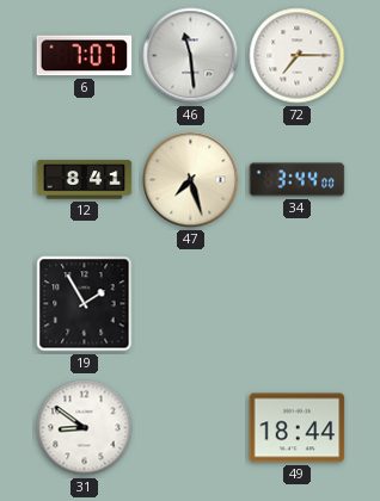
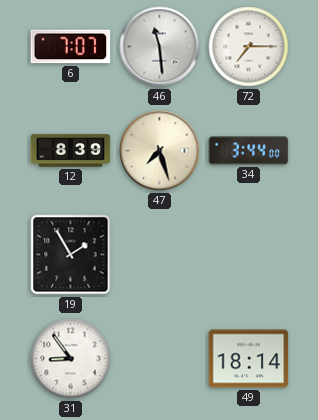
12: 8:41 -> 8:39 (71, 151)
31: 8:51 -> 8:54 (71, 359)
49: 18:44 -> 18:14 (249, 359)
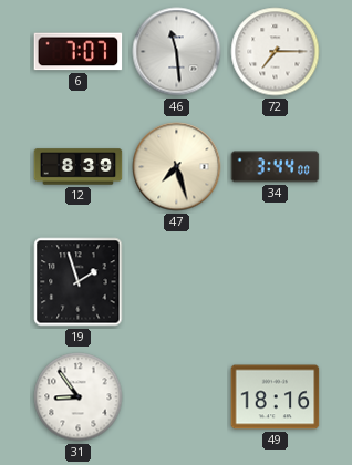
19: 1:55 -> 1:57 (79, 282)
49: 18:14 -> 18:16 (276, 397)
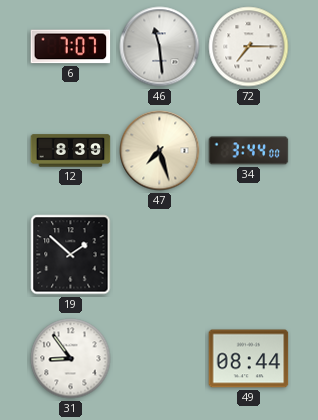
19: 1:57 -> 1:52 (71, 255)
49: 18:16 -> 08:44 (249, 359)
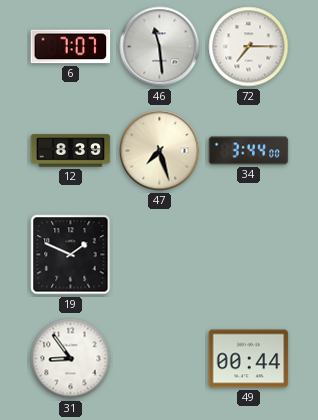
19: 1:52 -> 1:49 (71, 255)
49: 08:44 -> 00:44 (249, 359)
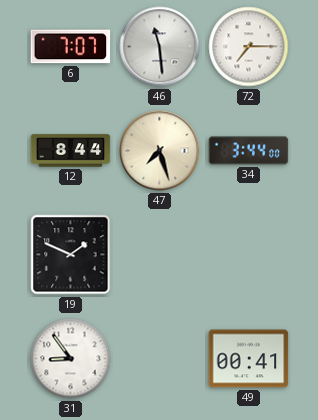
12: 8:39 -> 8:44 (71, 151)
49: 00:44 -> 00:41 (249, 359)
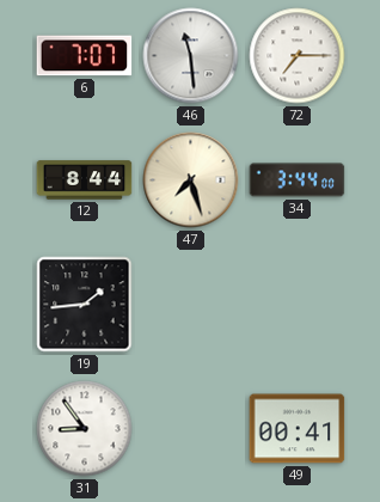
19: 1:49 -> 1:44 (85, 305)
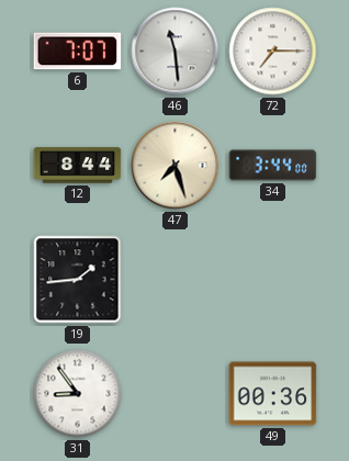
49: 00:41 -> 00:36 (273, 394)
